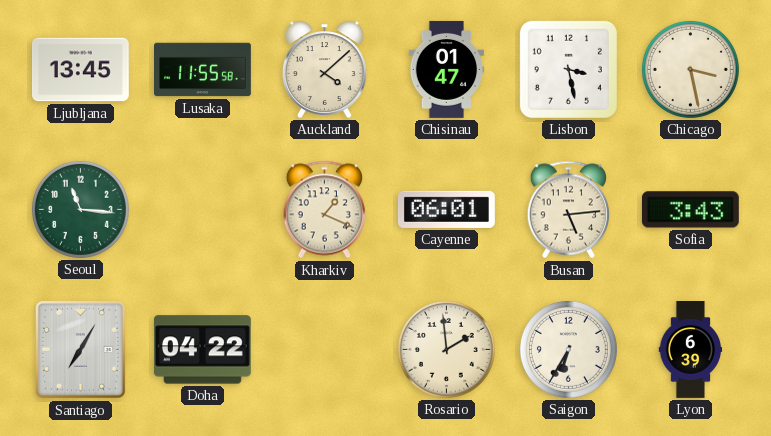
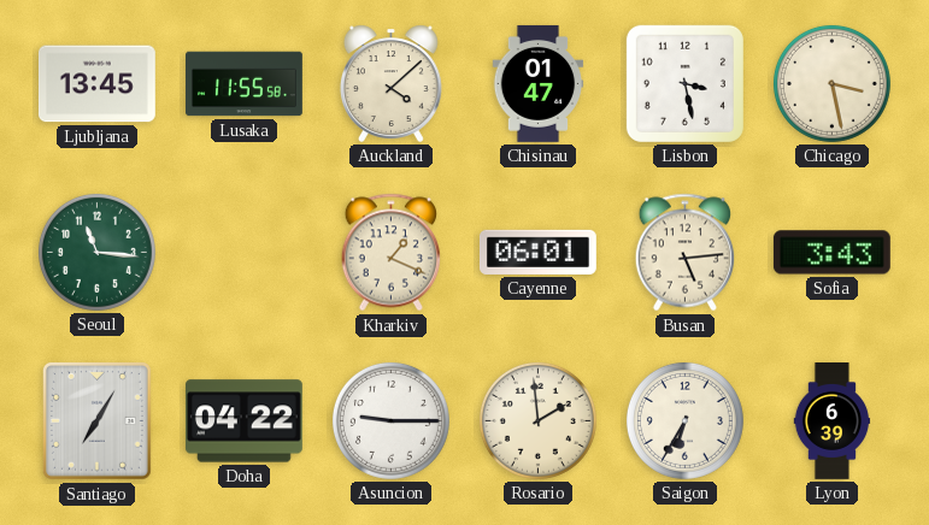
Asuncion: none -> 9:15 (390, 420)
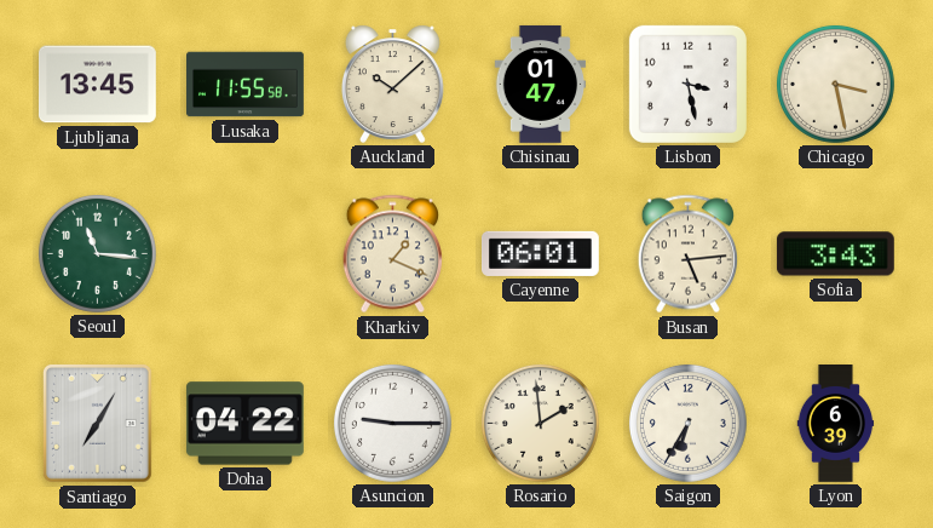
Auckland: 4:08 -> 10:08 (392, 84)
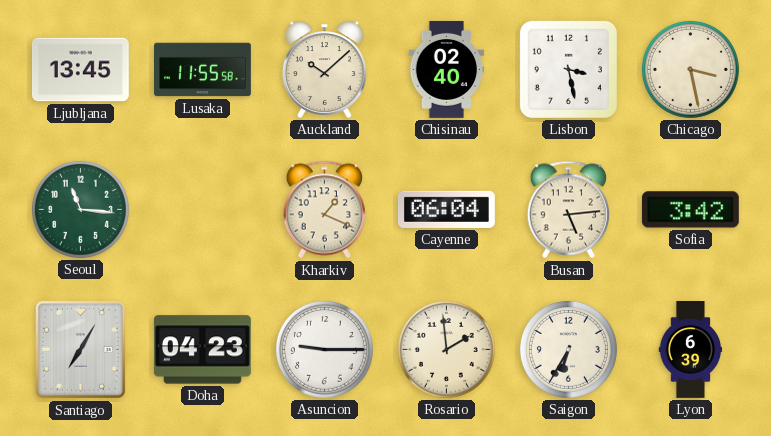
Chisinau: 01:47 -> 02:40 (447, 69)
Cayenne: 06:01 -> 06:04 (446, 209)
Sofia: 3:43 -> 3:42 (690, 210)
Doha: 04:22 -> 04:23 (202, 350)
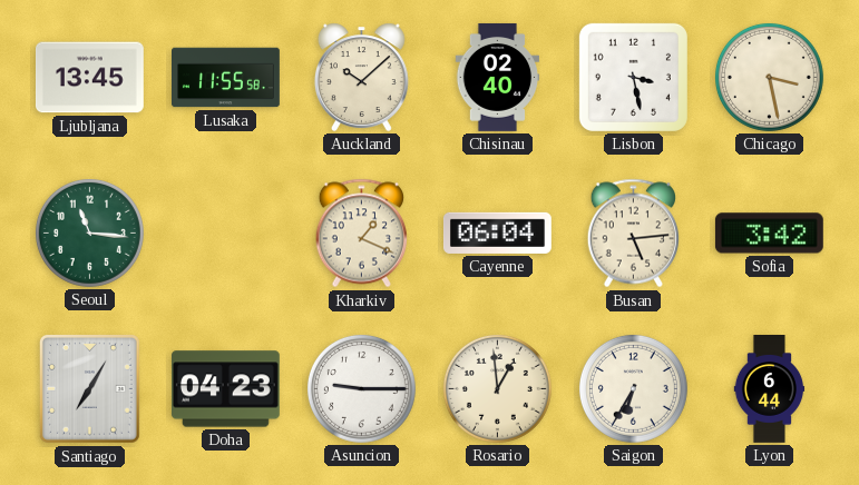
Rosario: 1:59 -> 12:59 (497, 388)
Lyon: 6:39 -> 6:44 (770, 389)
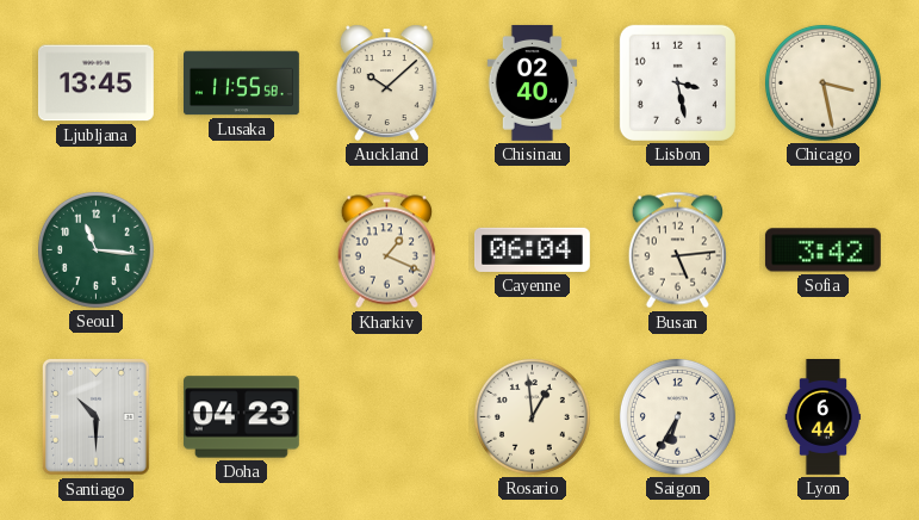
Santiago: 7:05 -> 10:30 (95, 416)
Asuncion: 9:15 -> none (361, 388)
